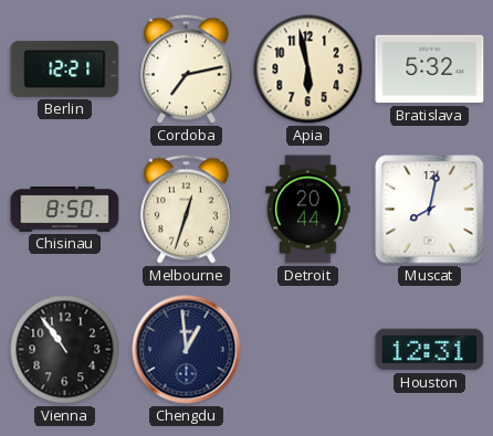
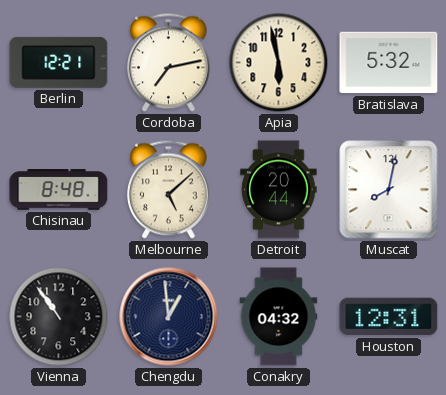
Chisinau: 8:50 -> 8:48 (59, 190)
Melbourne: 12:33 -> 5:08 (169, 190)
Conakry: none -> 04:32 (279, 317)
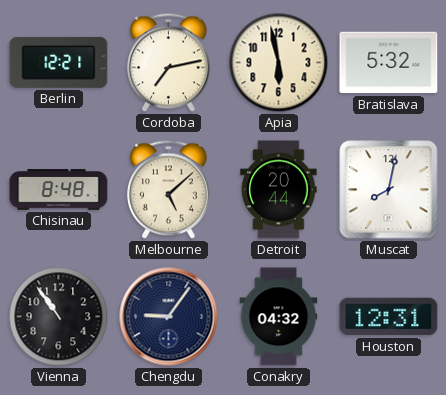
Chengdu: 12:59 -> 9:06 (169, 317)
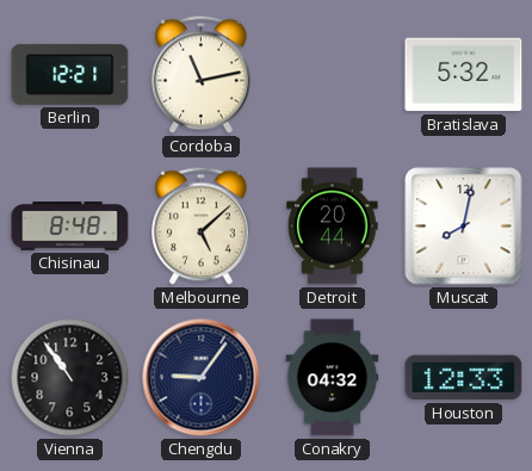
Cordoba: 7:13 -> 11:13 (202, 75)
Apia: 5:58 -> none (279, 63)
Houston: 12:31 -> 12:33 (464, 378)
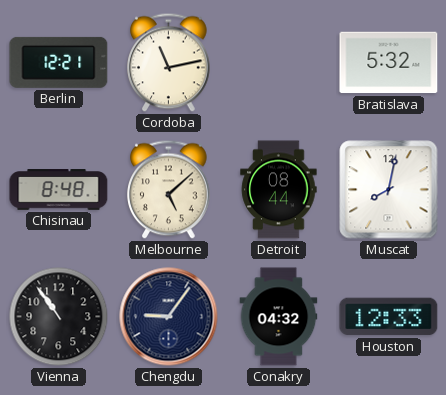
Detroit: 20:44 -> 08:44 (279, 190)
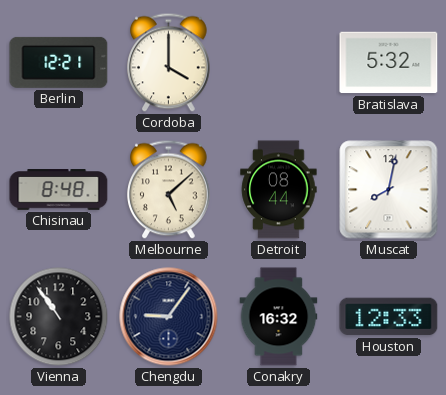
Cordoba: 11:13 -> 4:00 (169, 63)
Conakry: 04:32 -> 16:32 (279, 317)
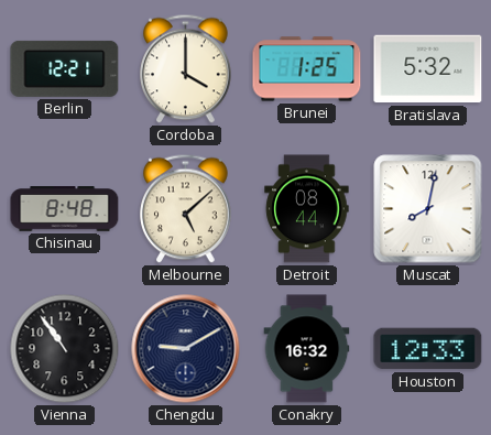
Brunei: none -> 1:25 (307, 69)
Chengdu: 9:06 -> 9:10 (186, 349)
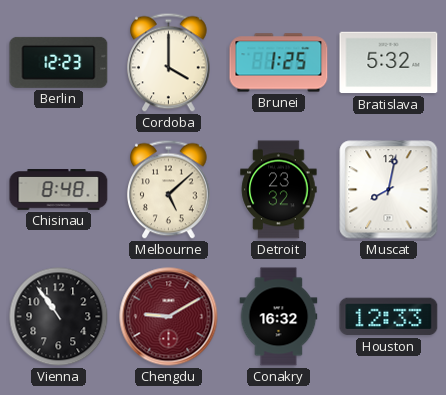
Berlin: 12:21 -> 12:23 (59, 62)
Detroit: 08:44 -> 23:32 (279, 190)
Chengdu dial: navy -> burgundy (169, 317)
